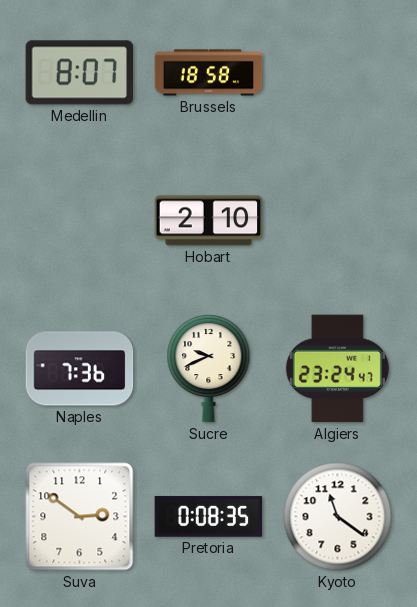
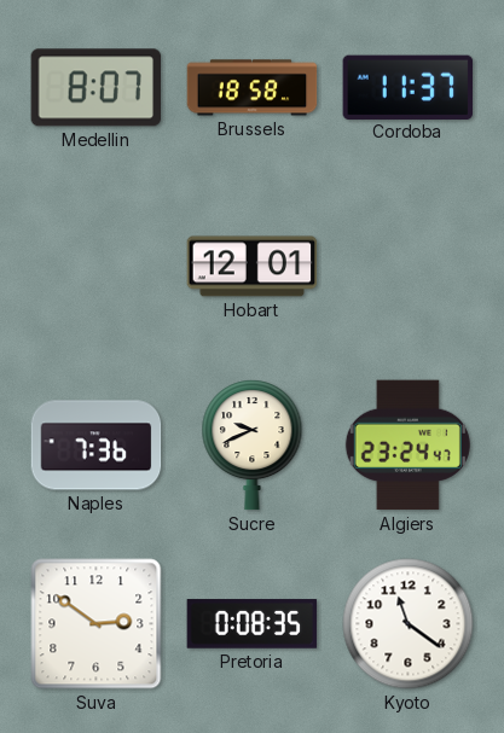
Cordoba: none -> 11:37 (409, 87)
Hobart: 2:10 -> 12:01 (253, 267)
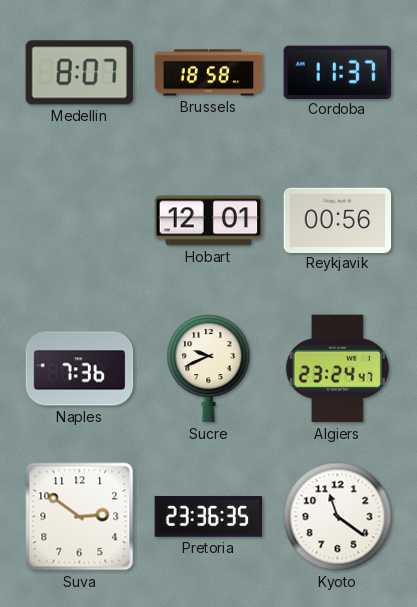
Reykjavik: none -> 00:56 (338, 220)
Pretoria: 0:08 -> 23:36 (209, 517)
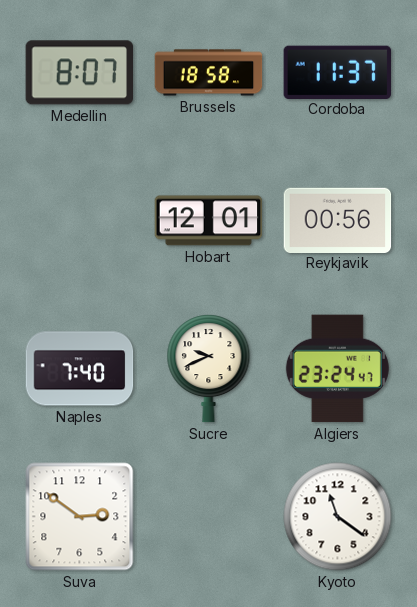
Naples: 7:36 -> 7:40 (80, 369)
Pretoria: 23:36 -> none (209, 517)
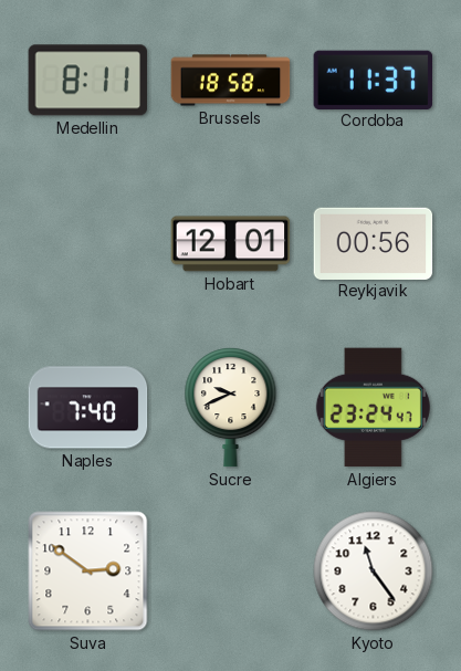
Medellin: 8:07 -> 8:11 (87, 81)
Kyoto: 11:21 -> 11:24 (374, 572)
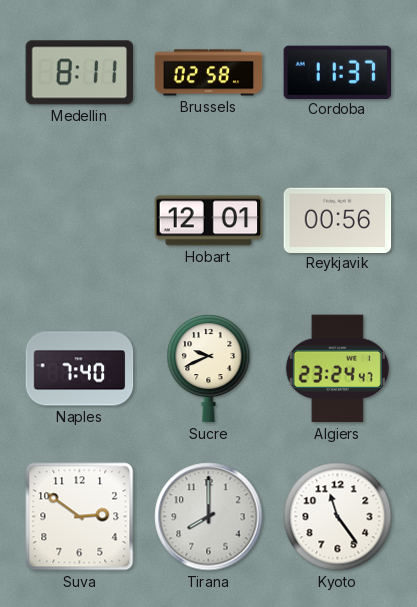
Brussels: 18:58 -> 02:58 (209, 73)
Tirana: none -> 8:00 (209, 517)
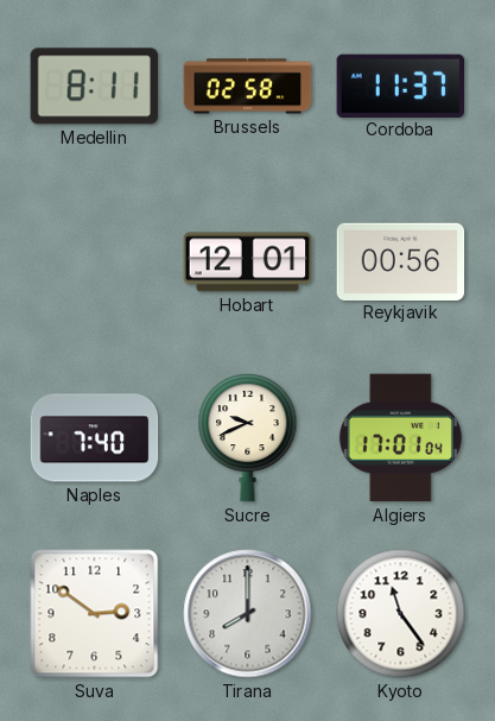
Algiers: 23:24 -> 17:01 (400, 438)
